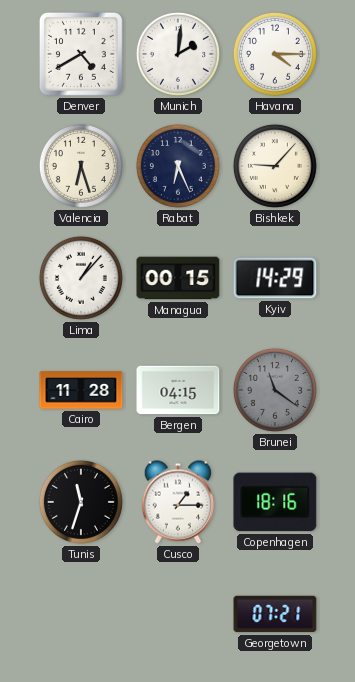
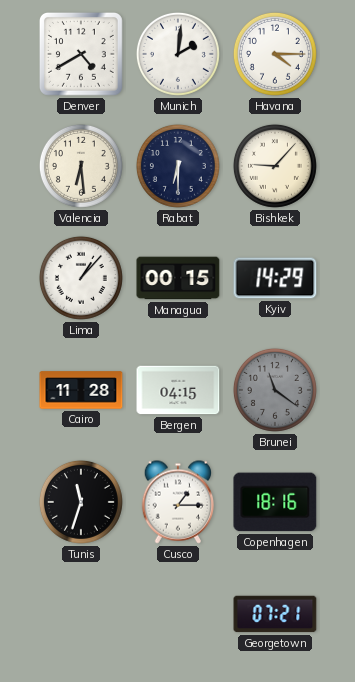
Valencia: 6:27 -> 6:29 (81, 166)
Rabat: 6:26 -> 6:30 (178, 166)
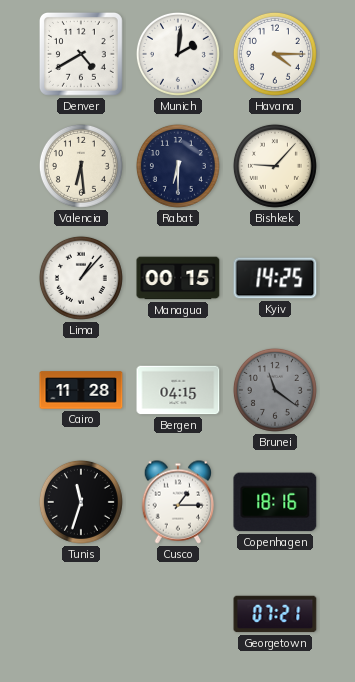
Kyiv: 14:29 -> 14:25 (275, 278)
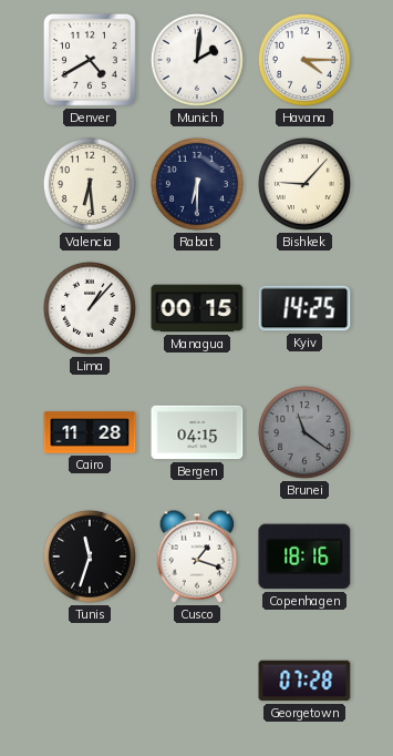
Cusco: 1:15 -> 1:18 (197, 556)
Georgetown: 07:21 -> 07:28 (304, 681)
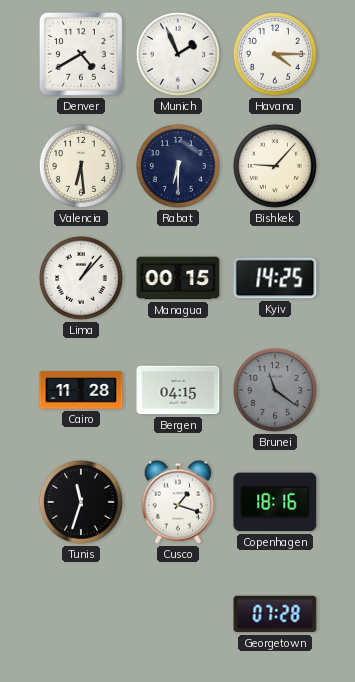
Munich: 2:01 -> 1:56 (178, 54)
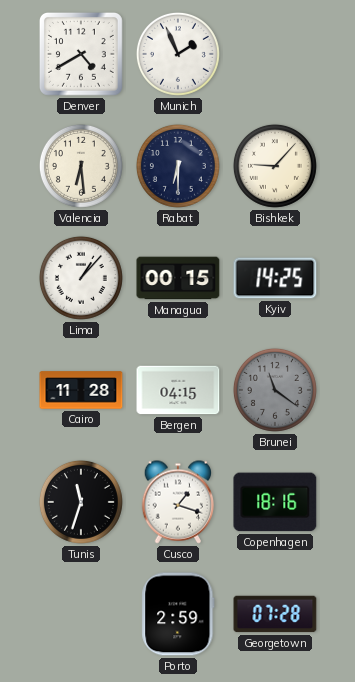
Havana: 4:15 -> none (275, 54)
Porto: none -> 2:59 (178, 614)
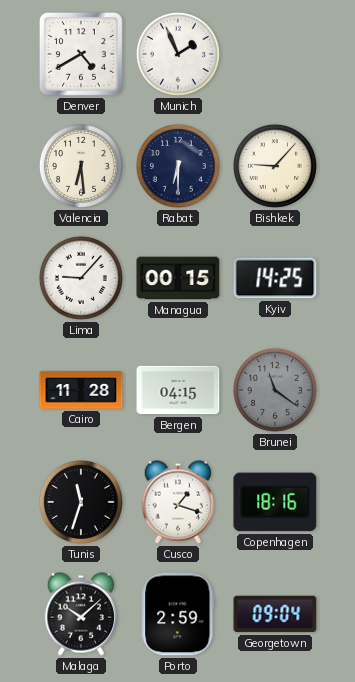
Lima: 1:07 -> 9:07 (81, 278)
Malaga: none -> 10:08 (81, 614)
Georgetown: 07:28 -> 09:04 (275, 614)
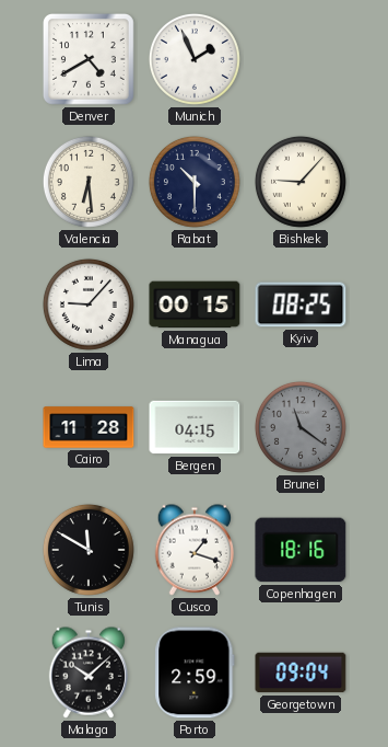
Rabat: 6:30 -> 10:30 (195, 182)
Kyiv: 14:25 -> 08:25 (301, 304)
Tunis: 11:33 -> 11:50 (89, 550)
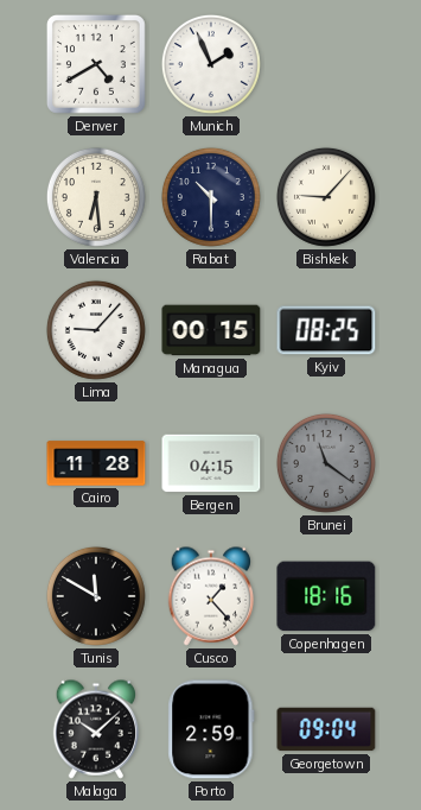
Cusco: 1:18 -> 1:23 (211, 596)
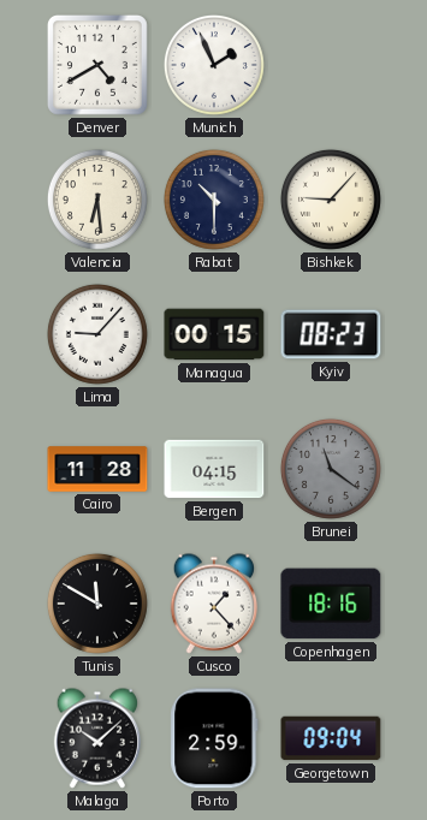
Kyiv: 08:25 -> 08:23 (331, 334)
